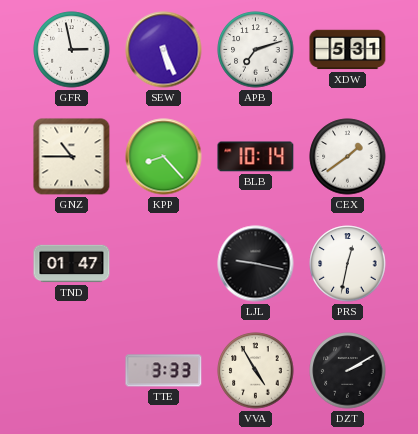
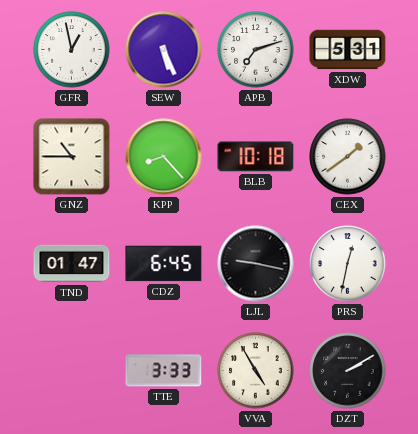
GFR: 2:58 -> 12:58 (72, 50)
BLB: 10:14 -> 10:18 (256, 157)
CDZ: none -> 6:45 (164, 264)
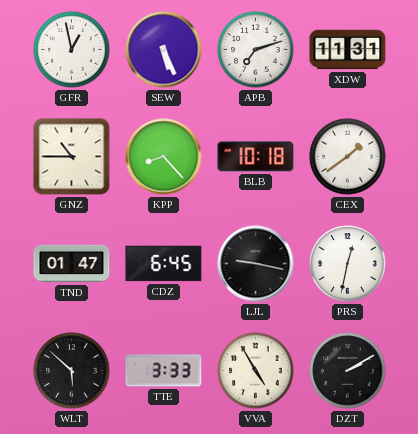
XDW: 5:31 -> 11:31 (348, 50)
WLT: none -> 5:52 (72, 371)
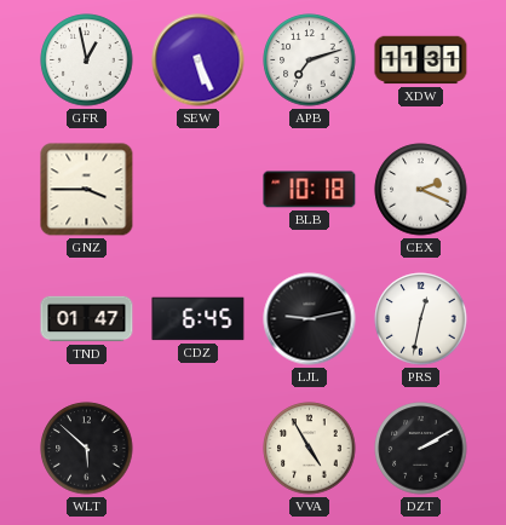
GNZ: 10:45 -> 3:45 (87, 190)
KPP: 8:23 -> none (164, 157)
CEX: 1:39 -> 2:19 (421, 190)
LJL: 9:17 -> 9:13 (310, 319)
TTE: 3:33 -> none (164, 371)
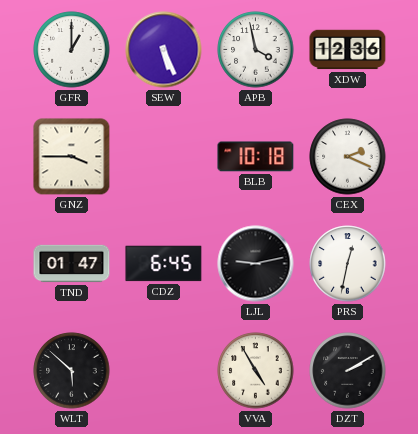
GFR: 12:58 -> 1:00 (72, 50)
APB: 7:12 -> 3:58 (256, 50)
XDW: 11:31 -> 12:36 (348, 50)
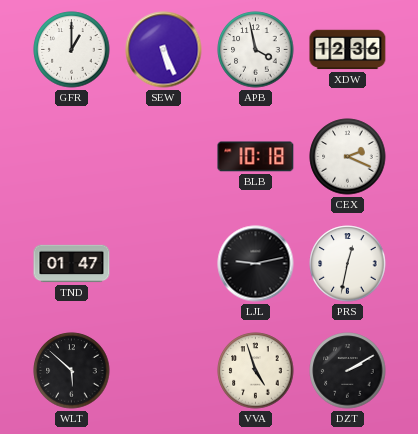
GNZ: 3:45 -> none (72, 157)
CDZ: 6:45 -> none (164, 264)
VVA: 4:55 -> 4:57 (256, 371)
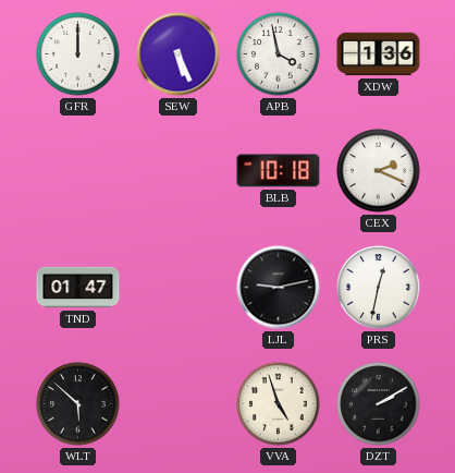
GFR: 1:00 -> 12:00 (78, 54)
XDW: 12:36 -> 1:36 (379, 54)
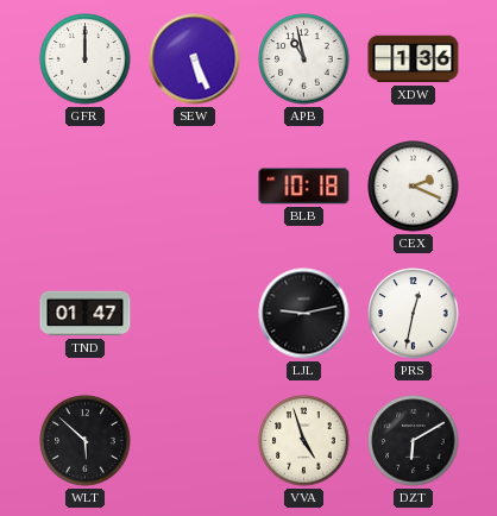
APB: 3:58 -> 10:58 (304, 59)
DZT: 2:10 -> 6:10 (414, 441)
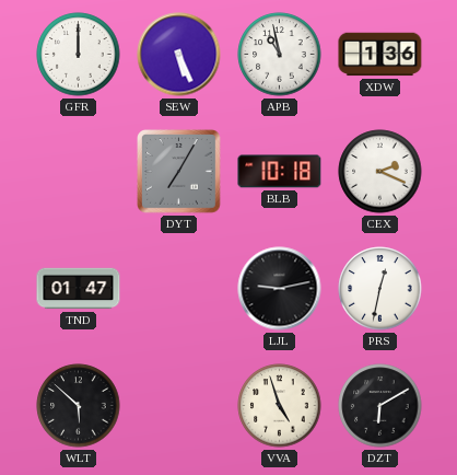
DYT: none -> 7:05 (179, 172)
